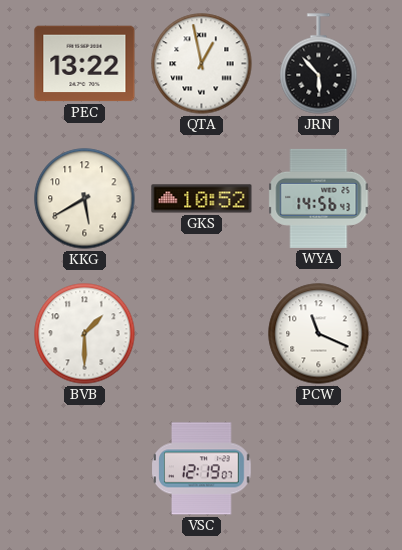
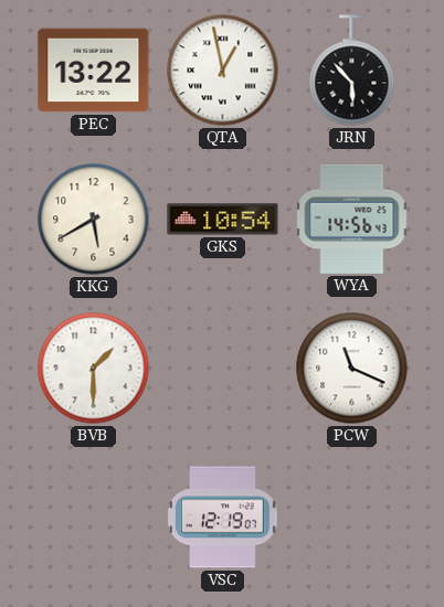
GKS: 10:52 -> 10:54 (223, 220)
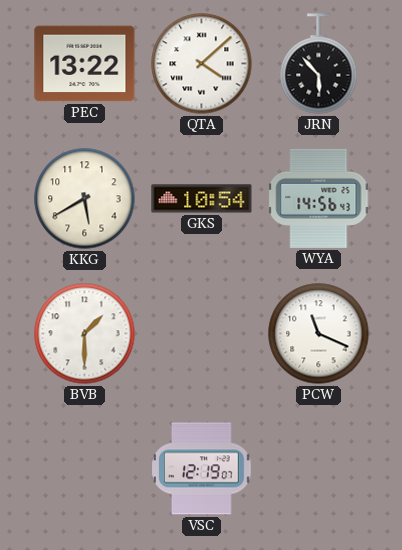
QTA: 12:58 -> 4:08 (202, 64)
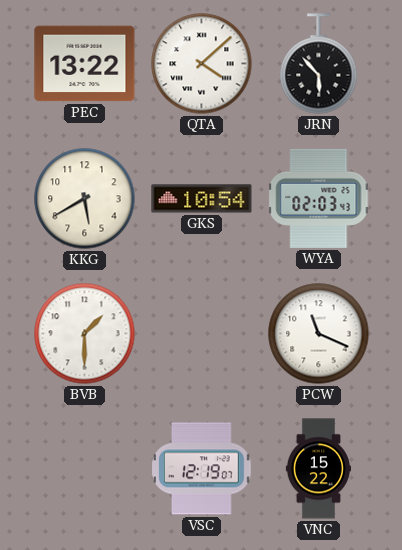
WYA: 14:56 -> 02:03 (319, 198)
VNC: none -> 15:22 (318, 469)
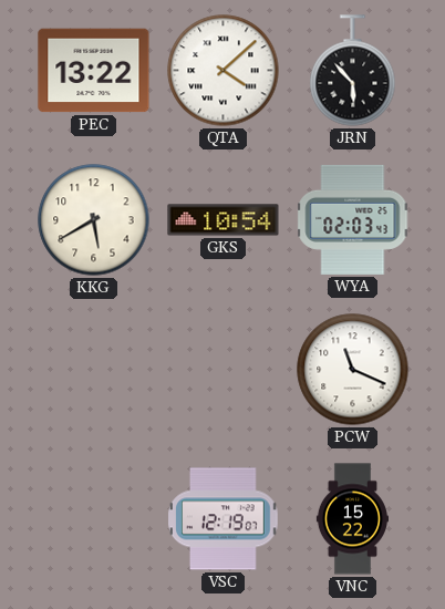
BVB: 1:30 -> none (85, 334)
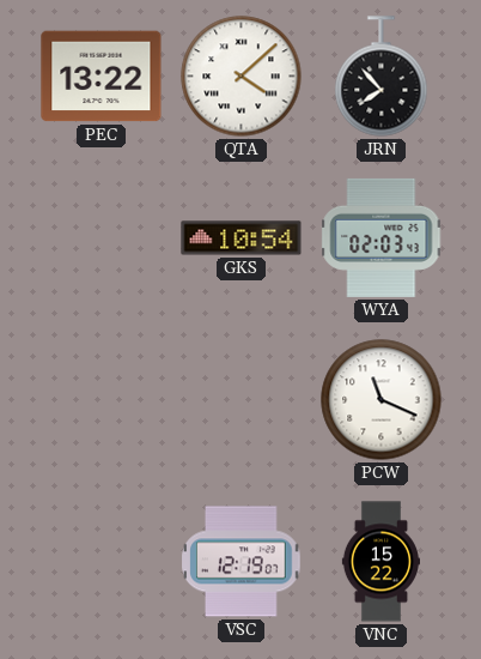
JRN: 5:53 -> 7:53 (382, 77)
KKG: 5:40 -> none (94, 220)
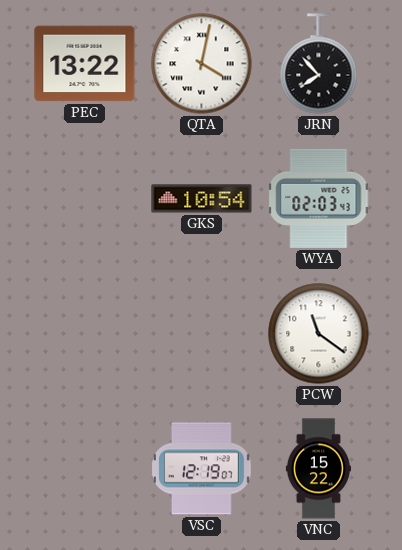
QTA: 4:08 -> 4:02 (202, 64)
PCW: 11:19 -> 11:21 (319, 334)
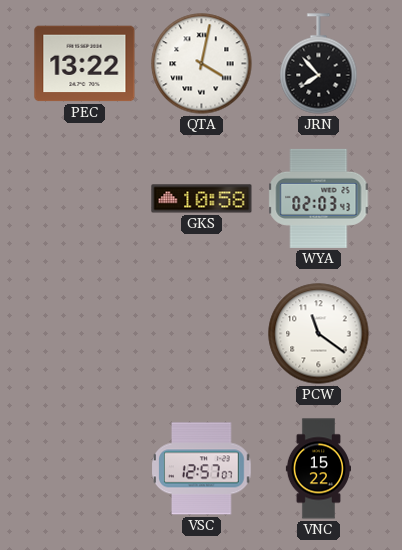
GKS: 10:54 -> 10:58 (202, 199)
VSC: 12:19 -> 12:57 (202, 469)
